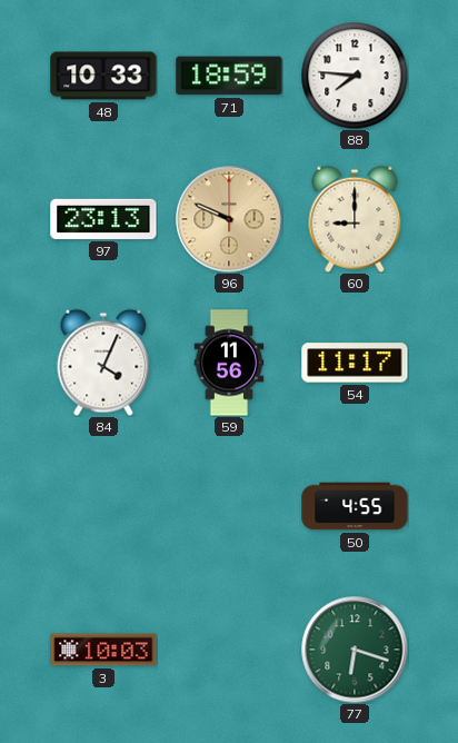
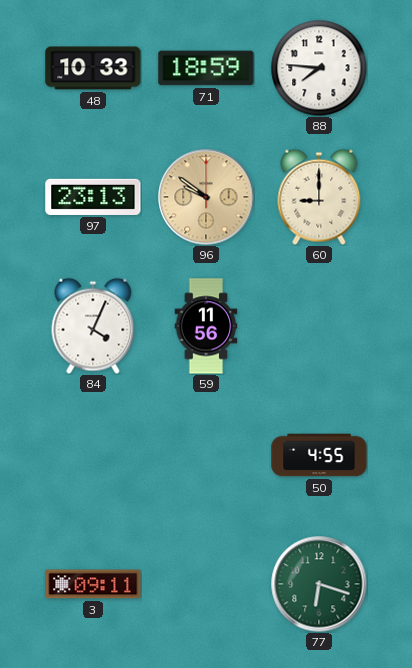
96: 9:49 -> 9:51 (206, 197)
54: 11:17 -> none (355, 363)
3: 10:03 -> 09:11 (93, 584)
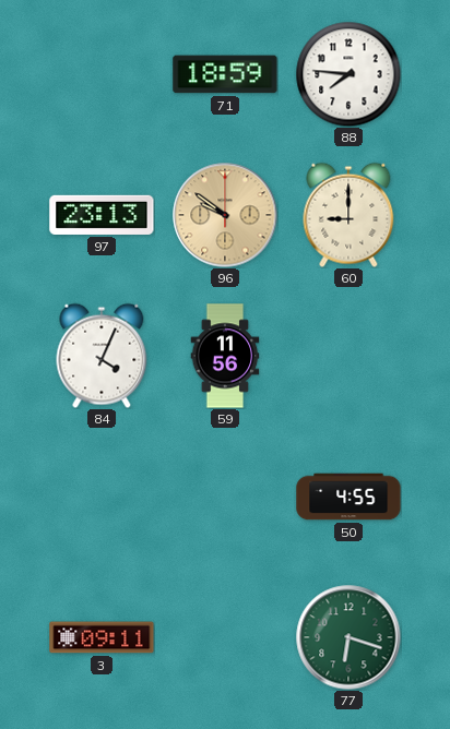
48: 10:33 -> none (93, 68)
